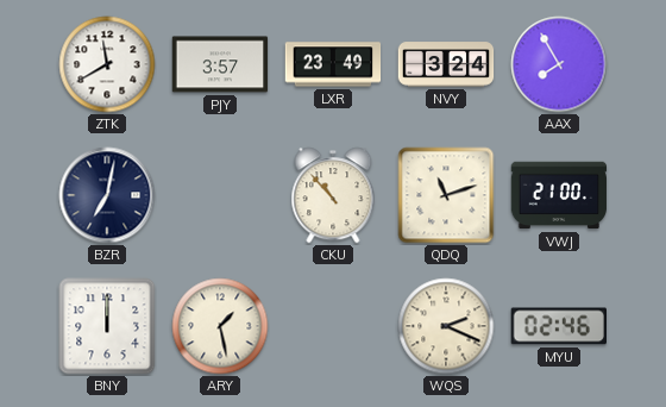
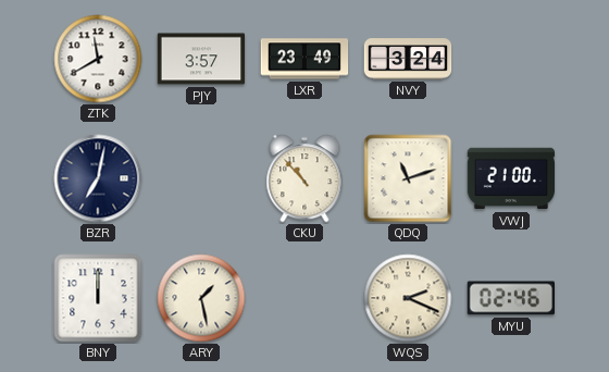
AAX: 7:55 -> none (559, 64)
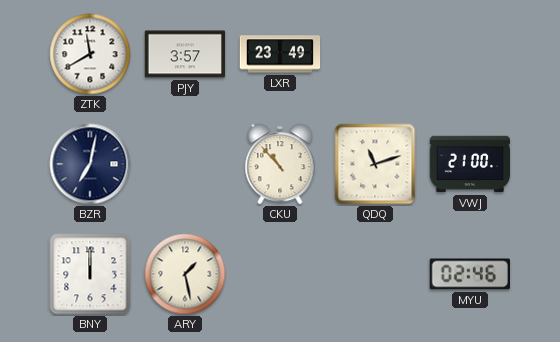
NVY: 3:24 -> none (408, 59)
WQS: 2:19 -> none (408, 298)
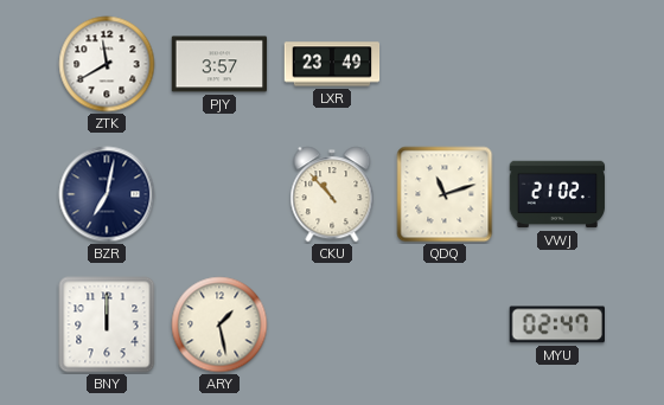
VWJ: 21:00 -> 21:02 (557, 194)
MYU: 02:46 -> 02:47 (556, 324)
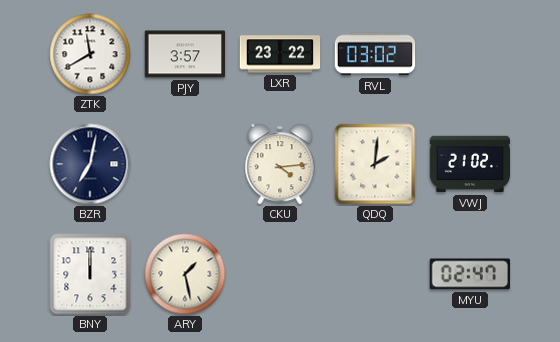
LXR: 23:49 -> 23:22 (280, 54)
RVL: none -> 03:02 (375, 54)
CKU: 10:53 -> 4:14 (280, 164)
QDQ: 11:12 -> 2:01 (375, 164)
